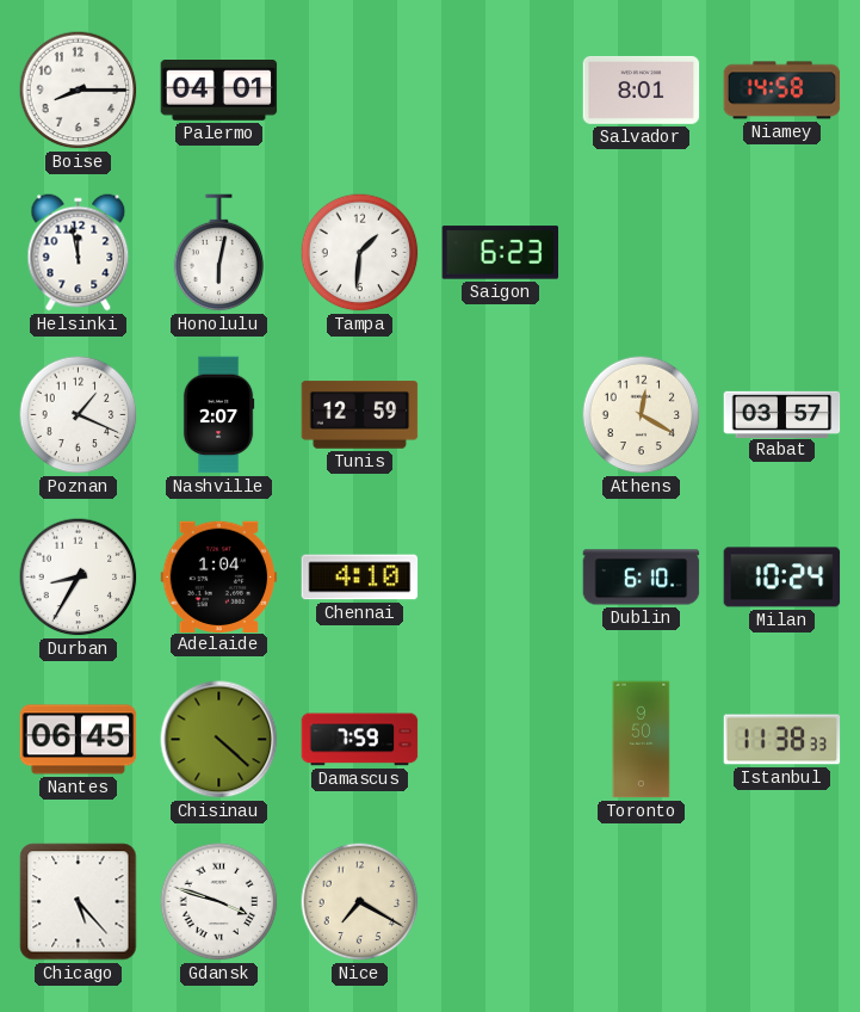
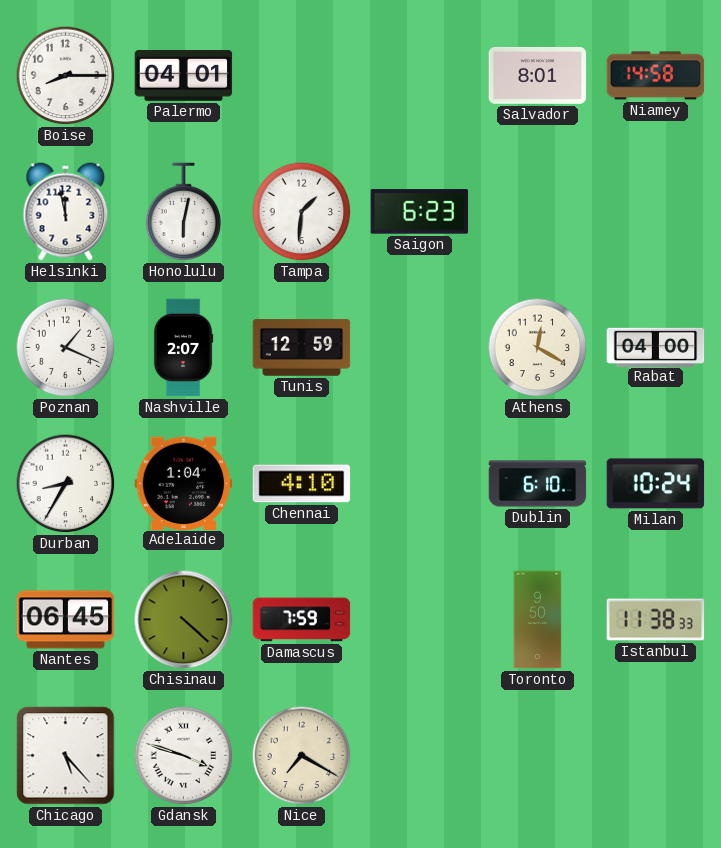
Rabat: 03:57 -> 04:00 (656, 347)
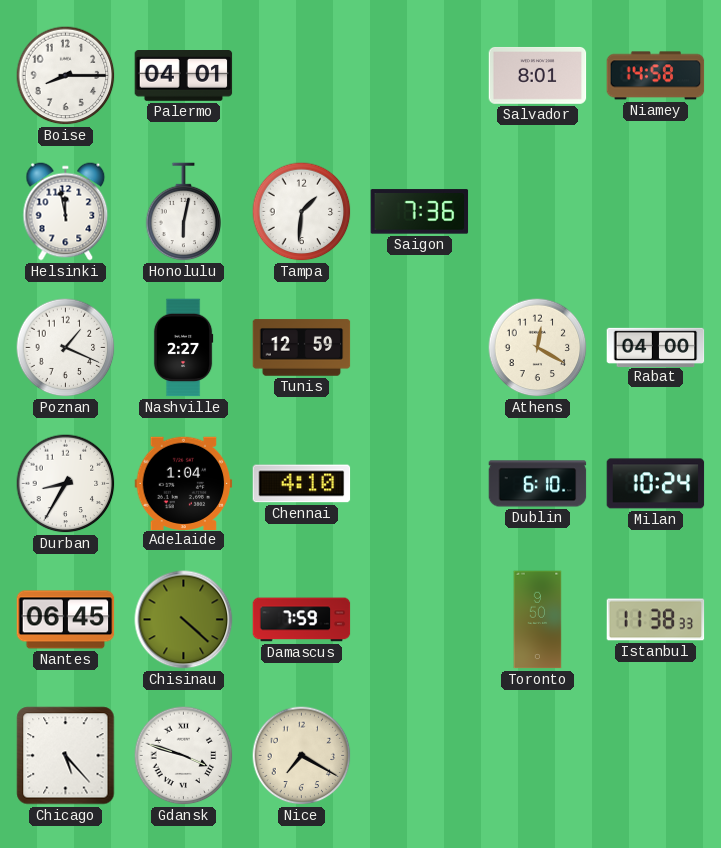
Saigon: 6:23 -> 7:36 (420, 212)
Nashville: 2:07 -> 2:27 (183, 348)
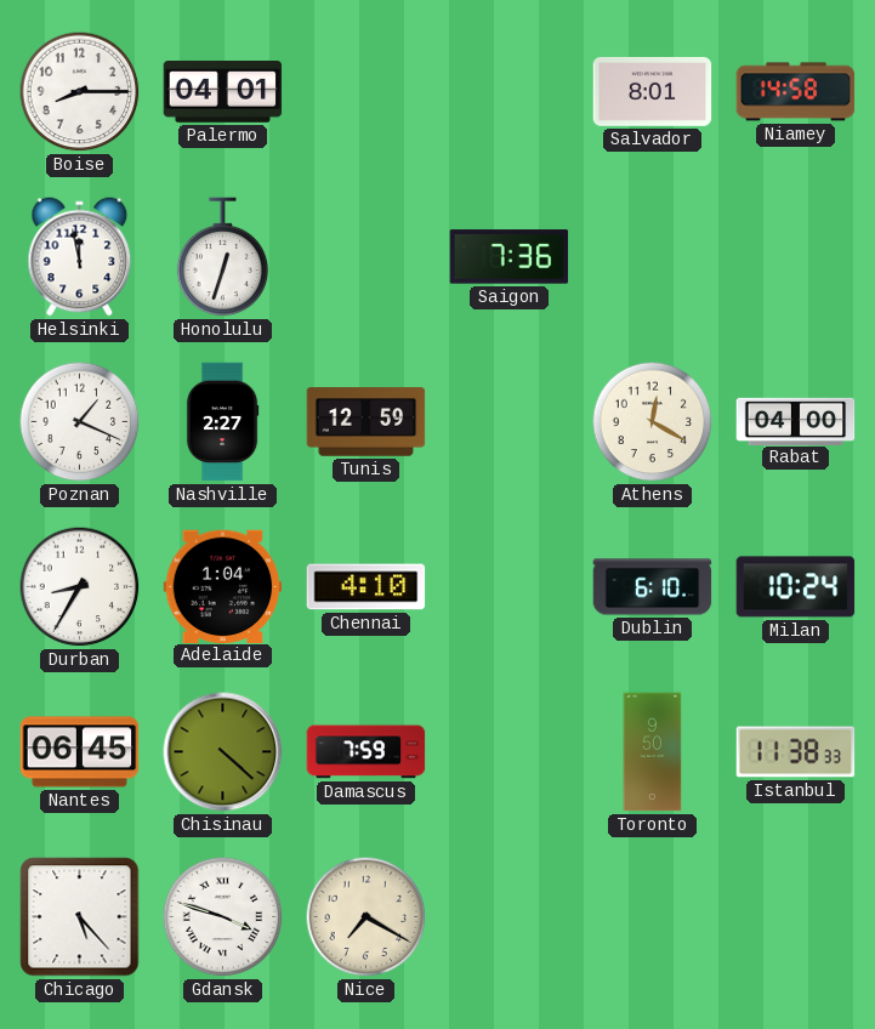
Honolulu: 6:02 -> 12:33 (223, 257)
Tampa: 1:31 -> none (302, 212)
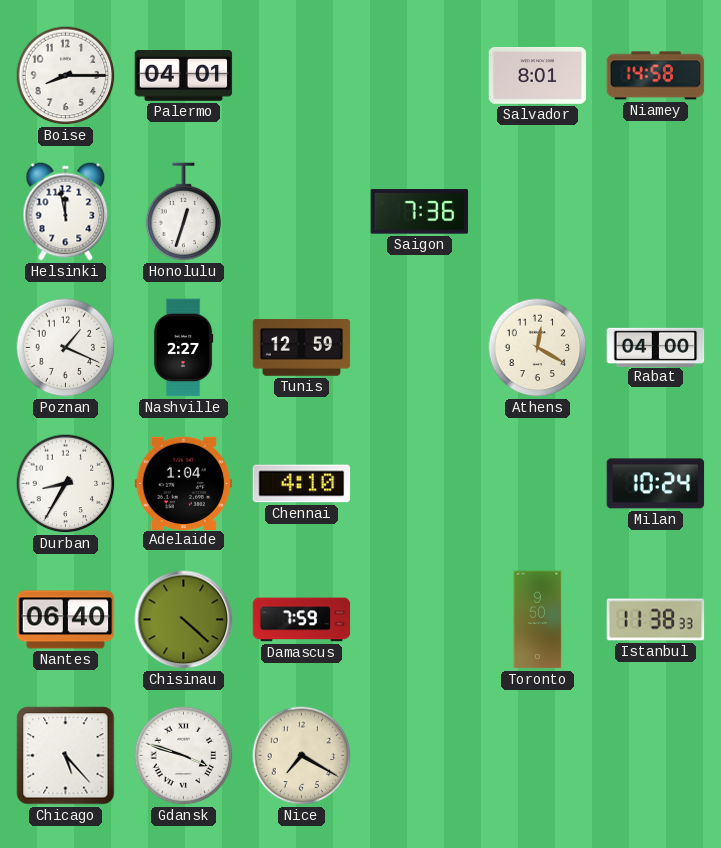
Dublin: 6:10 -> none (653, 587)
Nantes: 06:45 -> 06:40 (66, 620)
